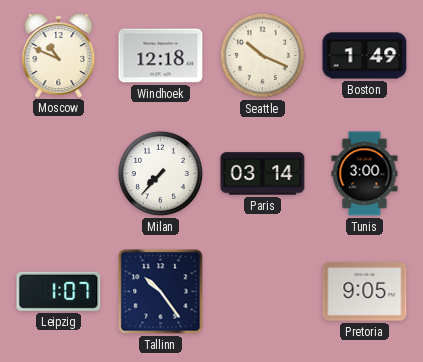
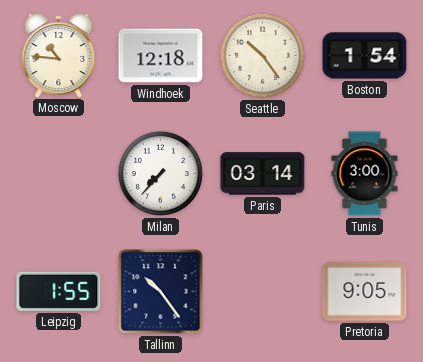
Moscow: 10:49 -> 10:46 (59, 55)
Seattle: 10:19 -> 10:24 (262, 55)
Boston: 1:49 -> 1:54 (365, 56)
Leipzig: 1:07 -> 1:55 (59, 291)
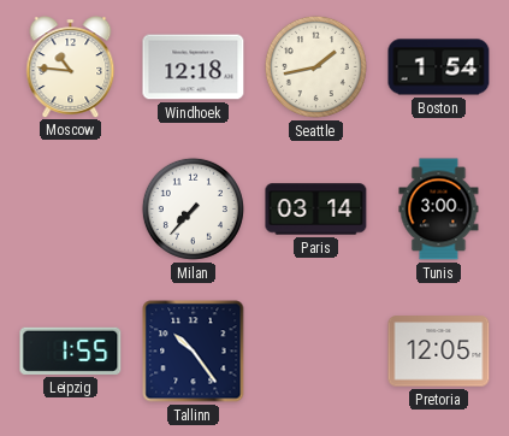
Seattle: 10:24 -> 1:43 (315, 66)
Pretoria: 9:05 -> 12:05 (439, 352)
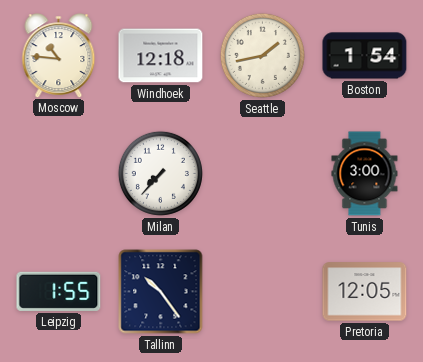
Paris: 03:14 -> none (316, 210)
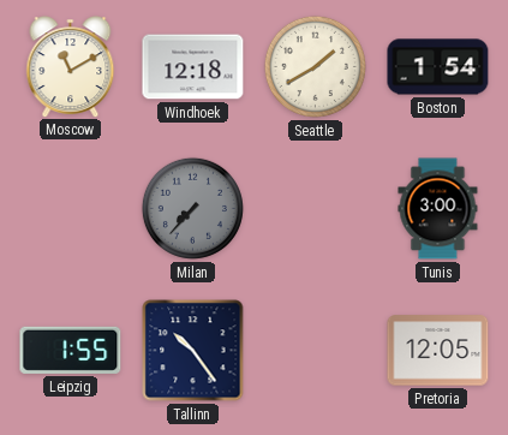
Moscow: 10:46 -> 11:10 (71, 66)
Seattle: 1:43 -> 1:40 (315, 66)
Milan dial: white -> grey (192, 208)
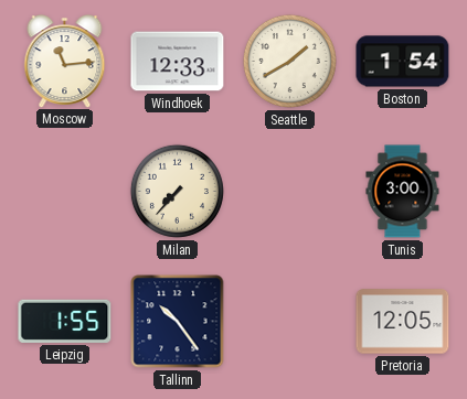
Moscow: 11:10 -> 11:14 (65, 61)
Windhoek: 12:18 -> 12:33 (178, 62)
Milan dial: grey -> cream (177, 191)
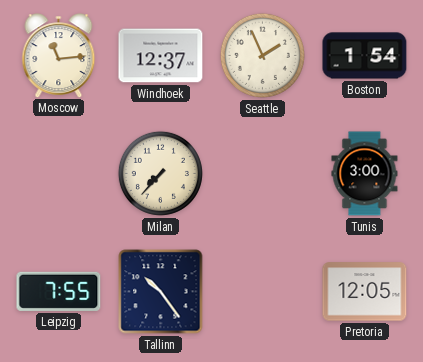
Windhoek: 12:33 -> 12:37 (161, 56)
Seattle: 1:40 -> 1:56 (262, 55)
Leipzig: 1:55 -> 7:55 (59, 291)
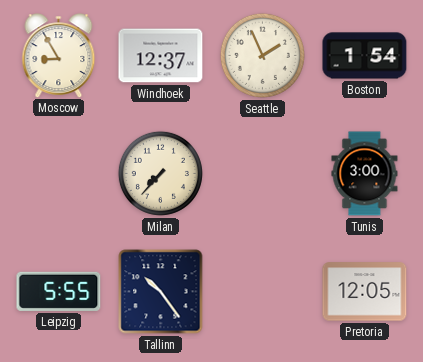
Moscow: 11:14 -> 8:55 (59, 55)
Leipzig: 7:55 -> 5:55 (59, 291)
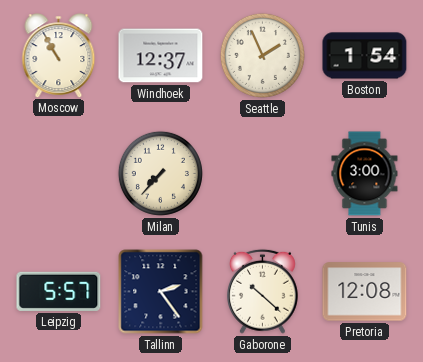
Moscow: 8:55 -> 10:55 (59, 55)
Leipzig: 5:55 -> 5:57 (59, 291)
Tallinn: 10:24 -> 2:24 (161, 292)
Gaborone: none -> 10:22 (262, 291)
Pretoria: 12:05 -> 12:08 (365, 292)
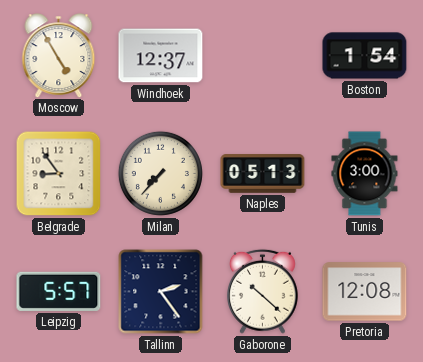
Moscow: 10:55 -> 4:55 (59, 55)
Seattle: 1:56 -> none (262, 55)
Belgrade: none -> 8:54 (59, 174)
Naples: none -> 05:13 (263, 174)
